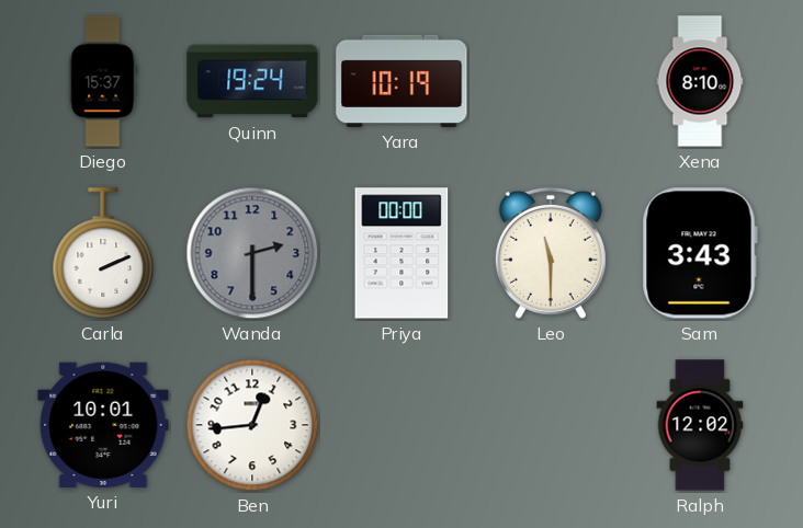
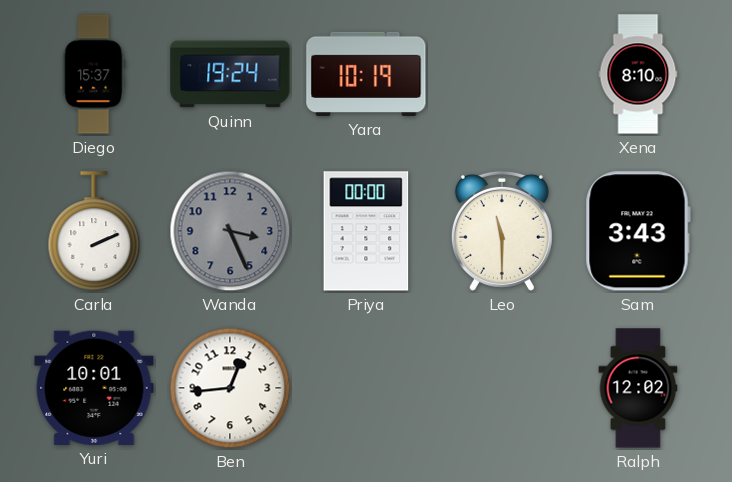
Wanda: 2:30 -> 3:26 (230, 231)
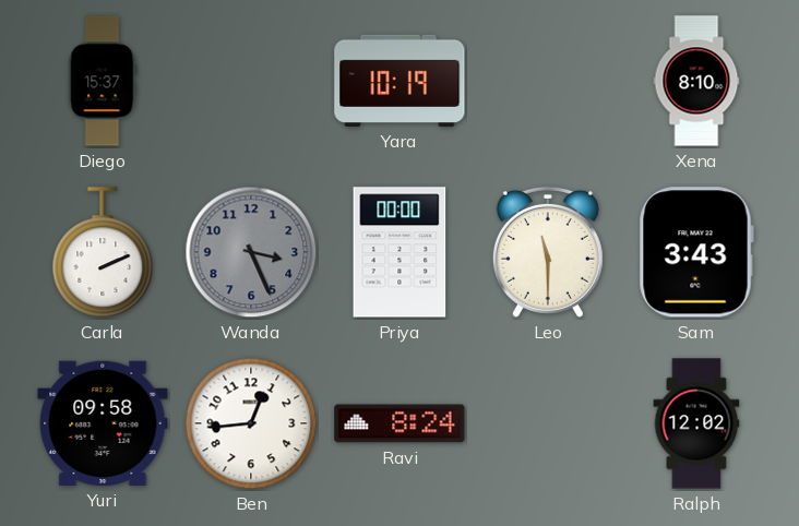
Quinn: 19:24 -> none (230, 74)
Yuri: 10:01 -> 09:58 (103, 423)
Ravi: none -> 8:24 (399, 423)
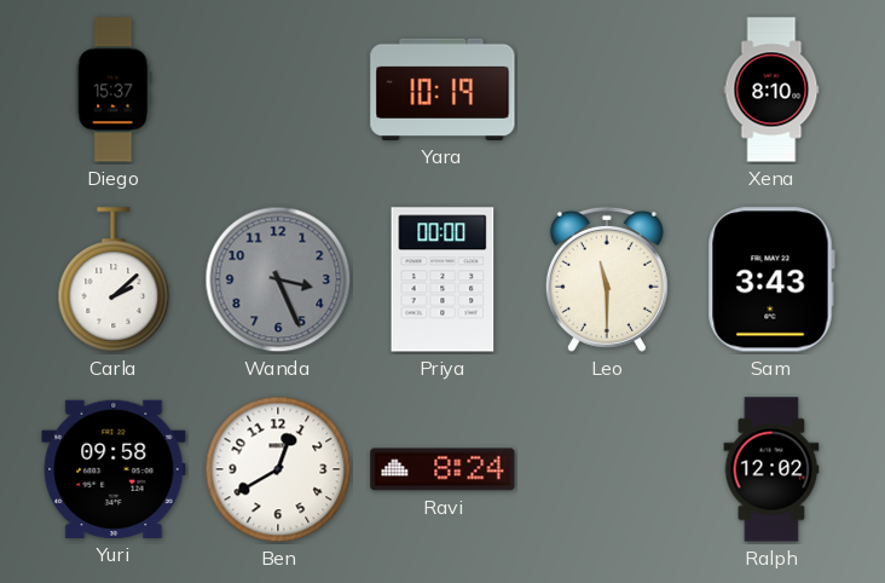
Carla: 2:11 -> 2:08 (114, 279)
Ben: 12:44 -> 12:40 (278, 469)
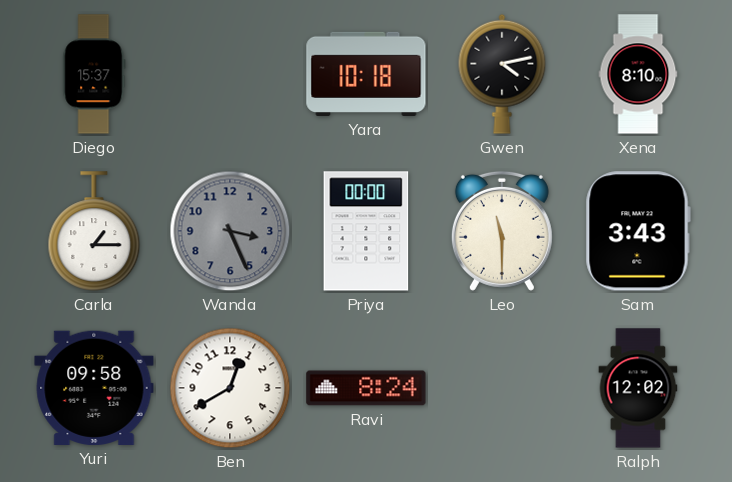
Yara: 10:19 -> 10:18 (366, 74)
Gwen: none -> 4:13 (502, 74)
Carla: 2:08 -> 1:15 (94, 231)
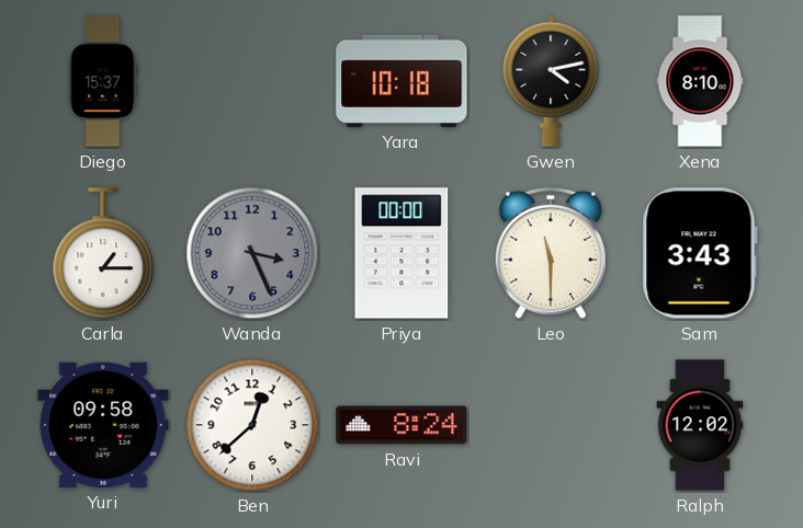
Ben: 12:40 -> 12:38 (252, 425)
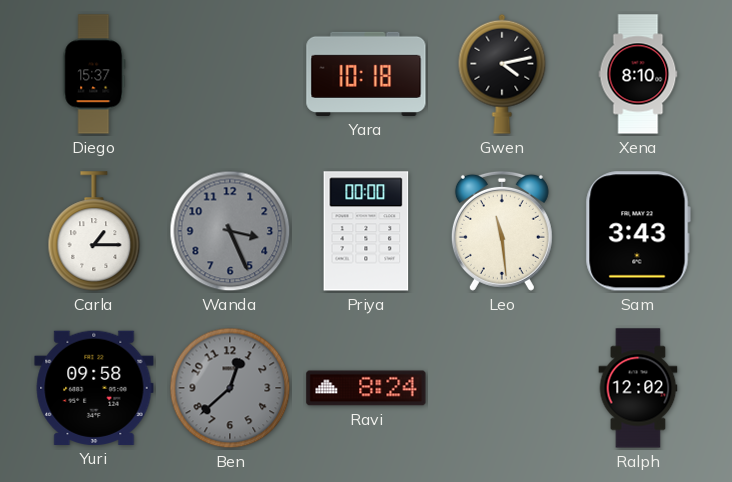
Leo: 11:30 -> 11:29 (502, 231)
Ben dial: white -> grey (230, 388)
